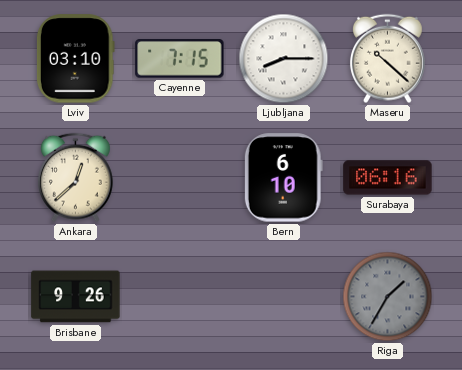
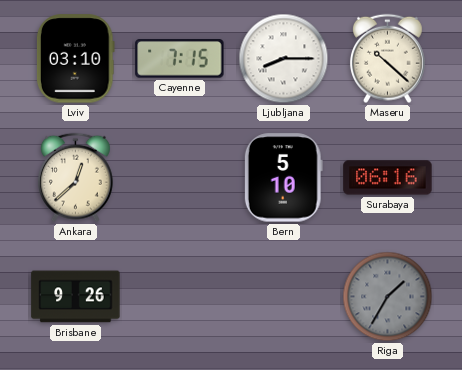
Bern: 6:10 -> 5:10 (283, 178)
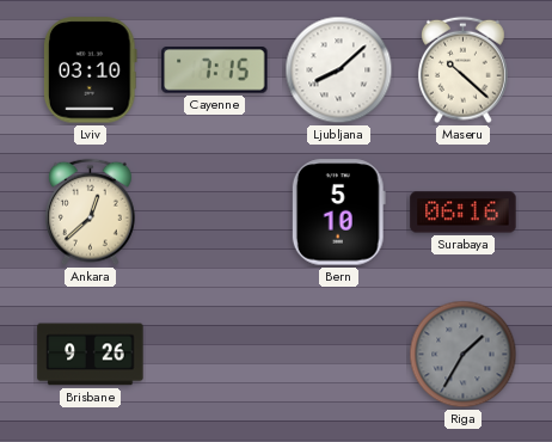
Ljubljana: 8:15 -> 8:08 (339, 70)
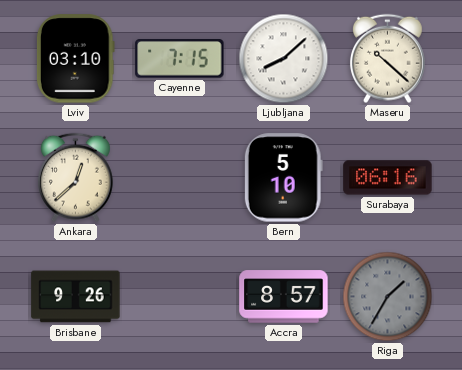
Accra: none -> 8:57 (284, 297)
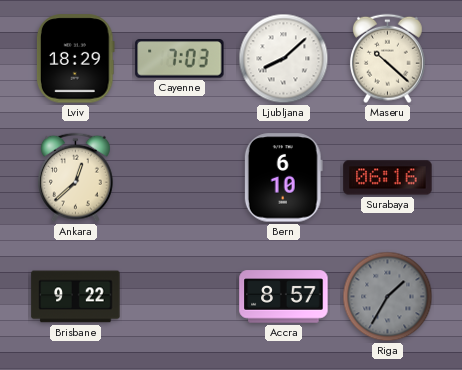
Lviv: 03:10 -> 18:29 (75, 59)
Cayenne: 7:15 -> 7:03 (180, 59)
Bern: 5:10 -> 6:10 (283, 178)
Brisbane: 9:26 -> 9:22 (76, 297)
